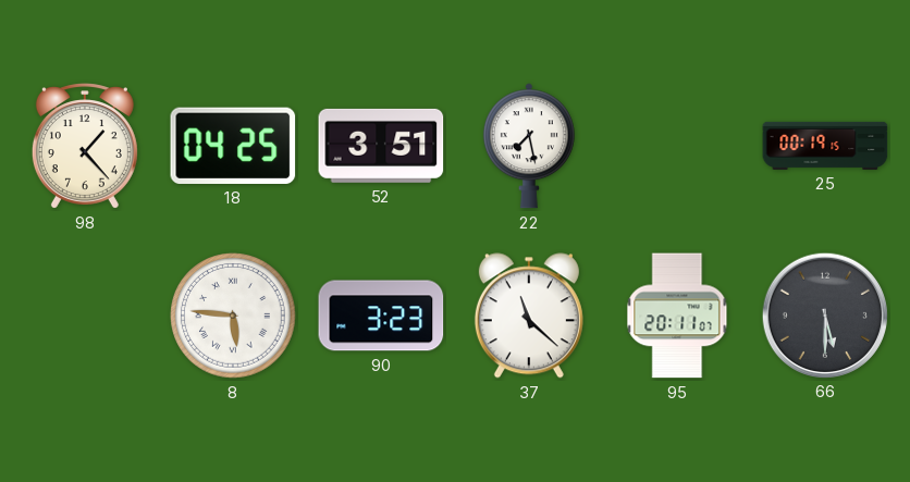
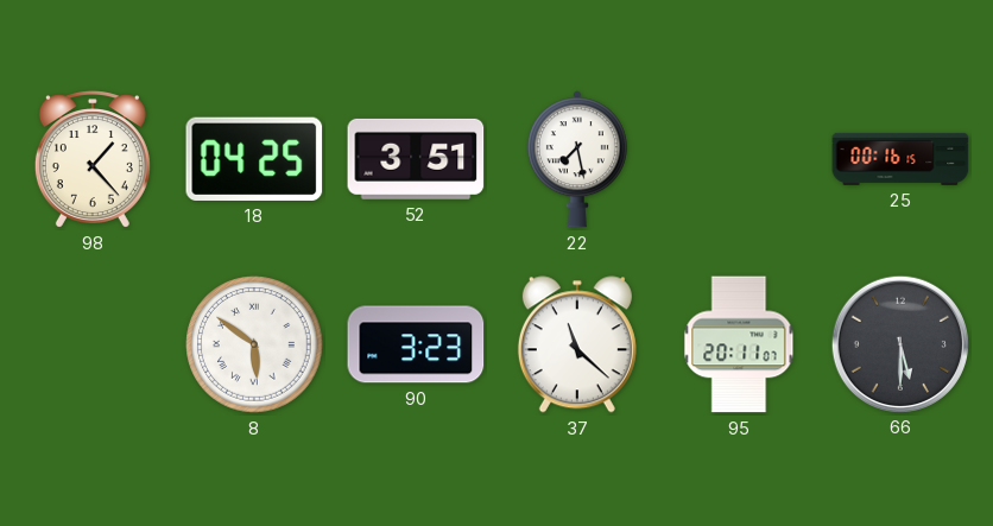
25: 00:19 -> 00:16 (900, 159)
8: 5:46 -> 5:51 (254, 344)
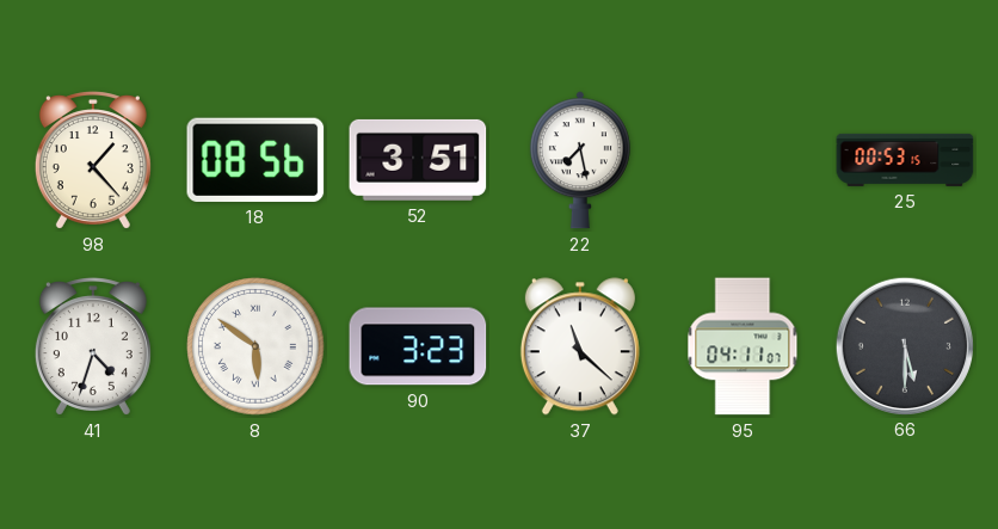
18: 04:25 -> 08:56 (255, 160)
25: 00:16 -> 00:53 (905, 160)
41: none -> 4:33 (93, 346)
95: 20:11 -> 04:11 (743, 346)
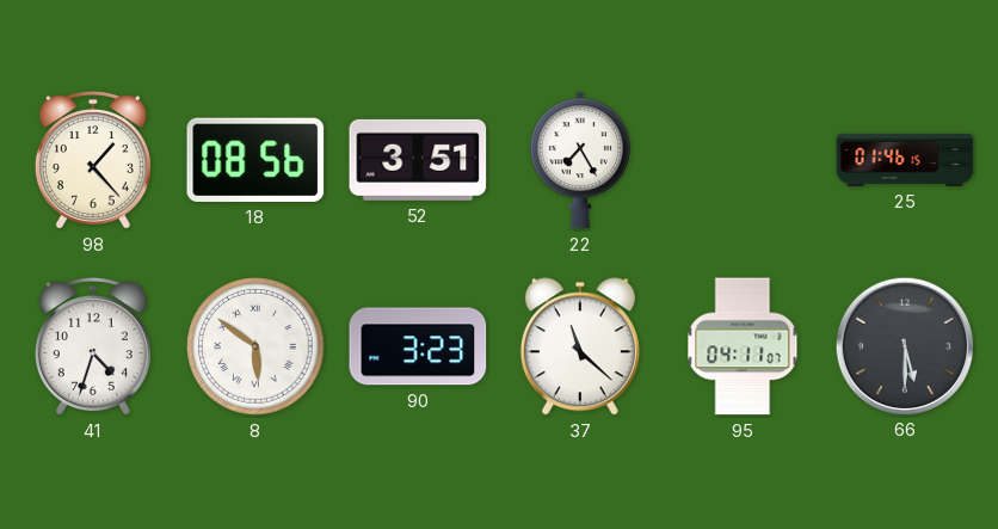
22: 7:28 -> 7:25 (580, 160)
25: 00:53 -> 01:46 (905, 160)
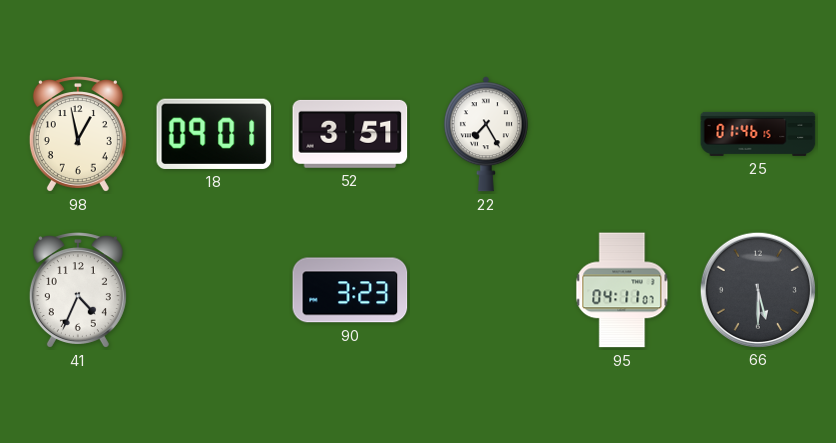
98: 1:23 -> 12:58 (78, 134)
18: 08:56 -> 09:01 (214, 134)
41: 4:33 -> 4:34 (78, 290)
8: 5:51 -> none (255, 346)
37: 11:22 -> none (580, 346)
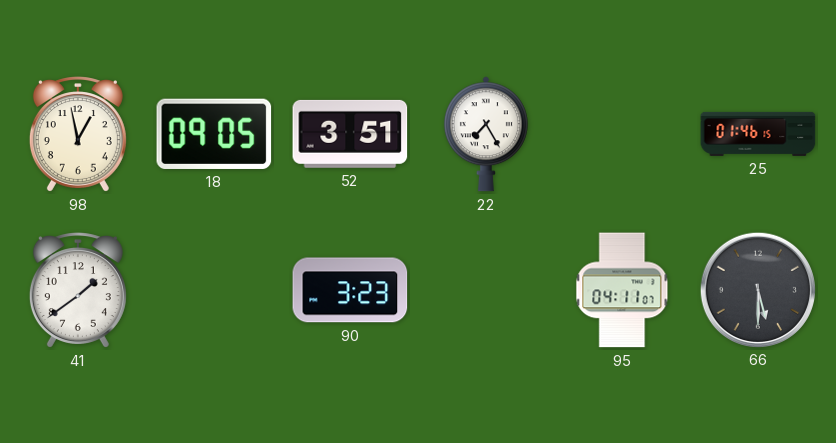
18: 09:01 -> 09:05 (214, 134)
41: 4:34 -> 1:39 (78, 290)
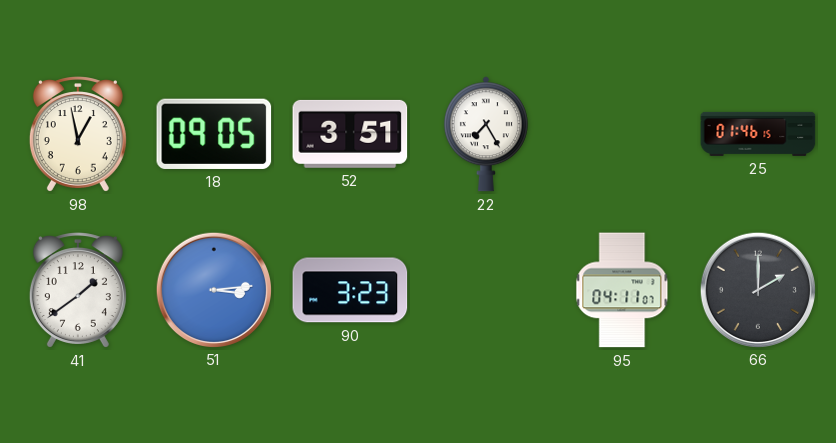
51: none -> 3:14 (213, 289)
66: 5:30 -> 2:00 (757, 289)
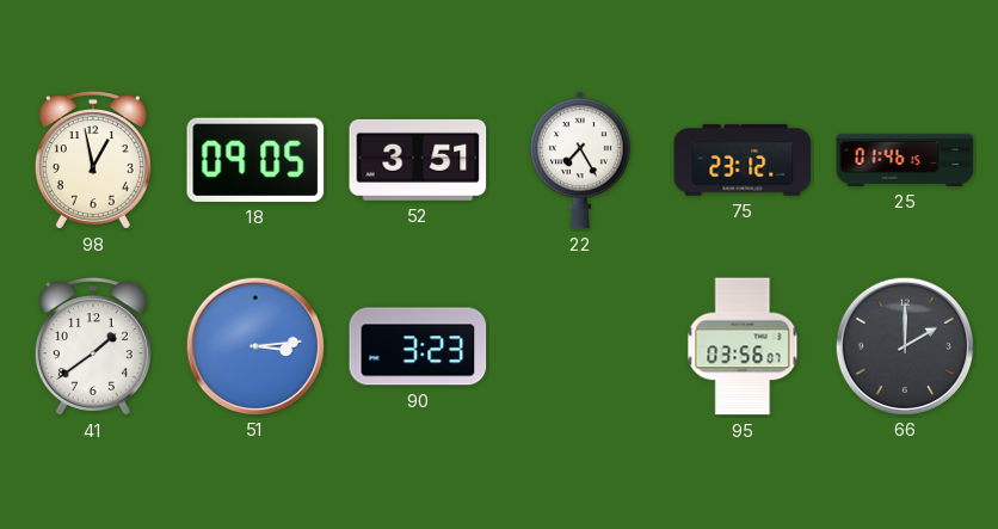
75: none -> 23:12 (743, 160)
95: 04:11 -> 03:56 (743, 346)
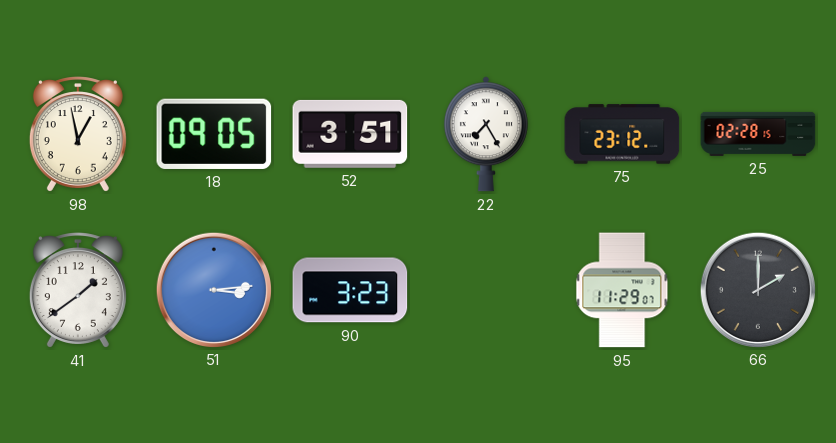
25: 01:46 -> 02:28 (758, 134)
95: 03:56 -> 11:29 (622, 290)
